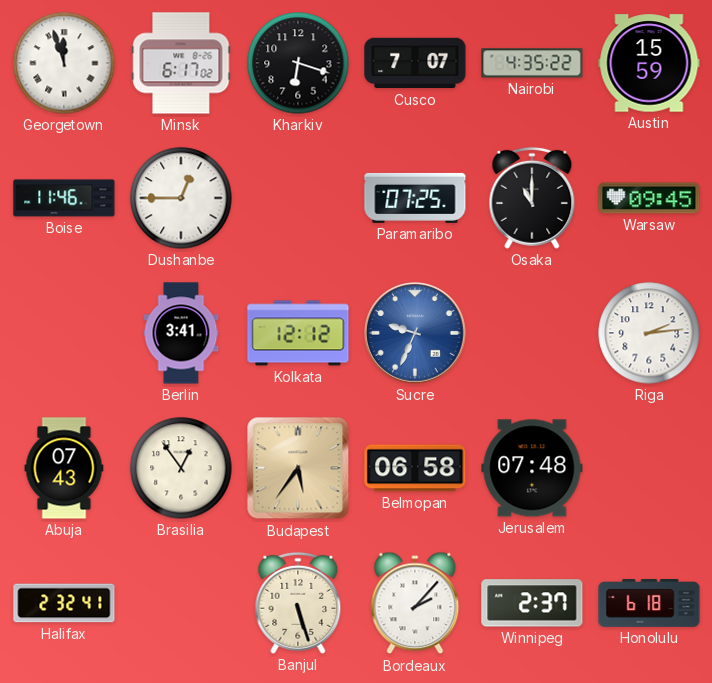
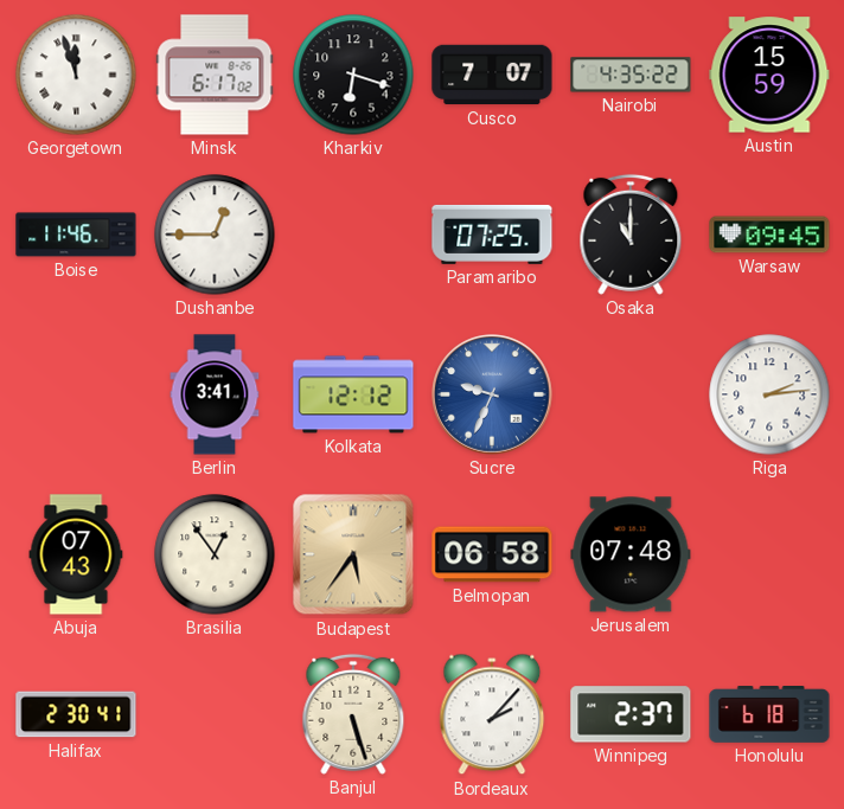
Halifax: 2:32 -> 2:30 (76, 714)
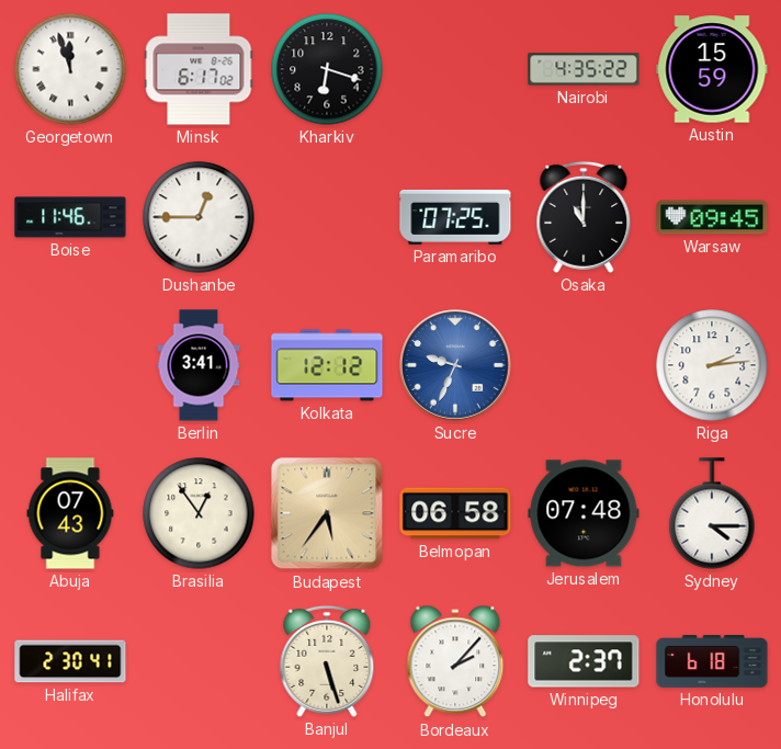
Cusco: 7:07 -> none (492, 75)
Sydney: none -> 4:15 (712, 513)
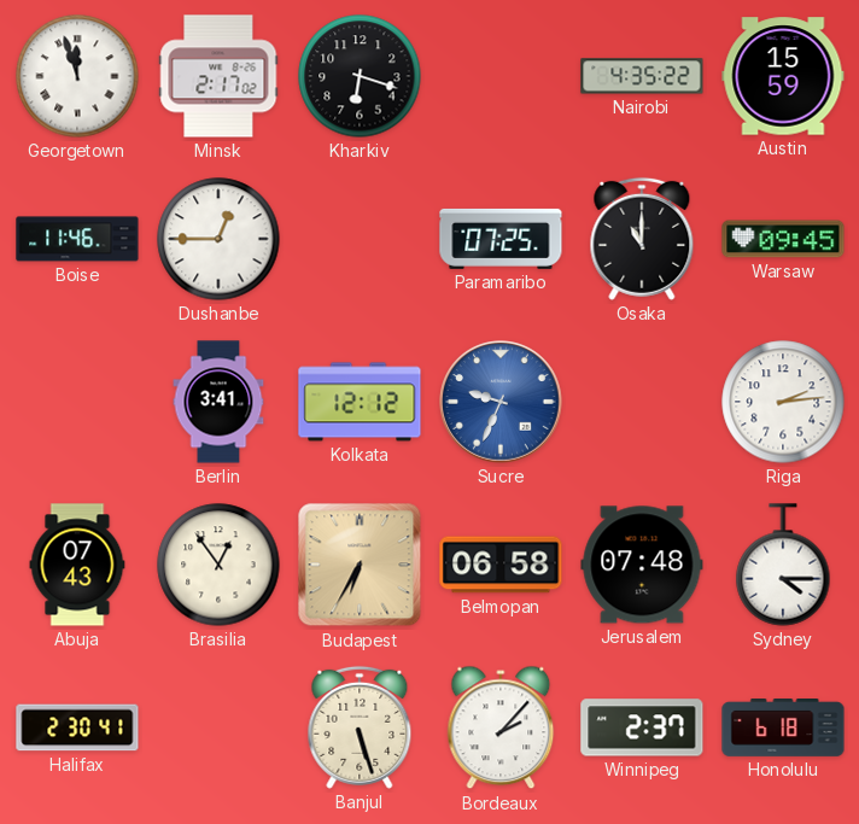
Minsk: 6:17 -> 2:17 (218, 76)
Budapest: 5:36 -> 6:35 (360, 565)
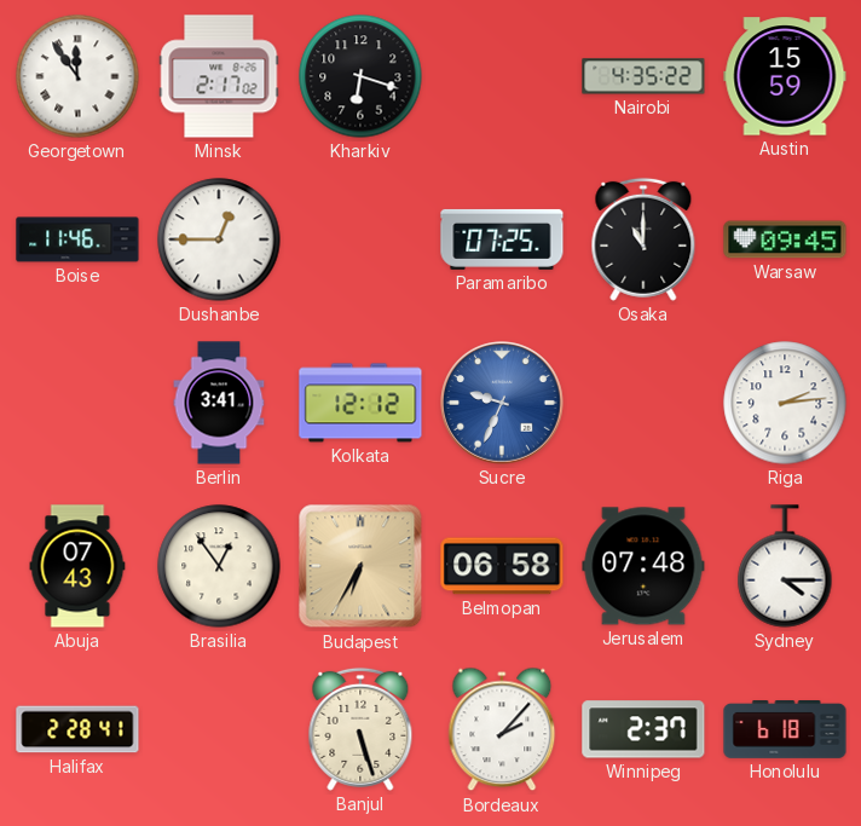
Georgetown: 11:57 -> 11:54 (77, 76)
Halifax: 2:30 -> 2:28 (77, 729)
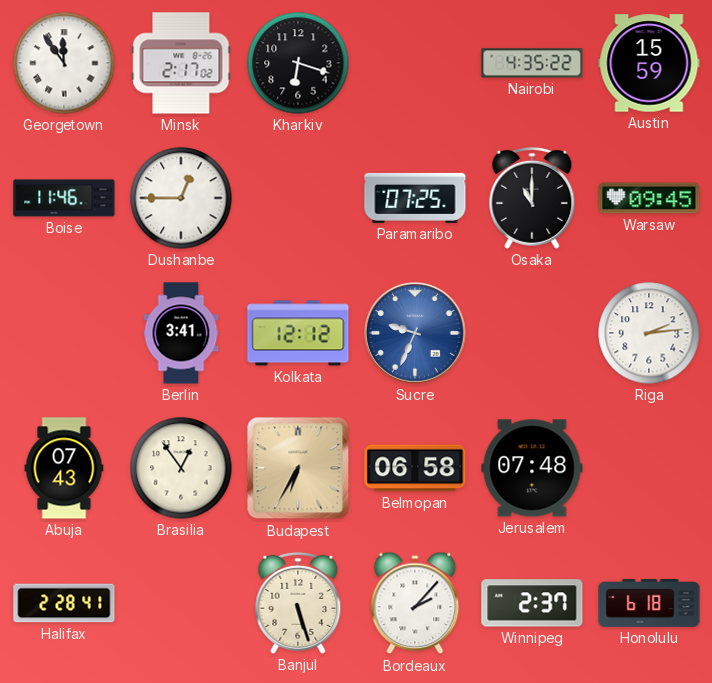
Sydney: 4:15 -> none (785, 566)
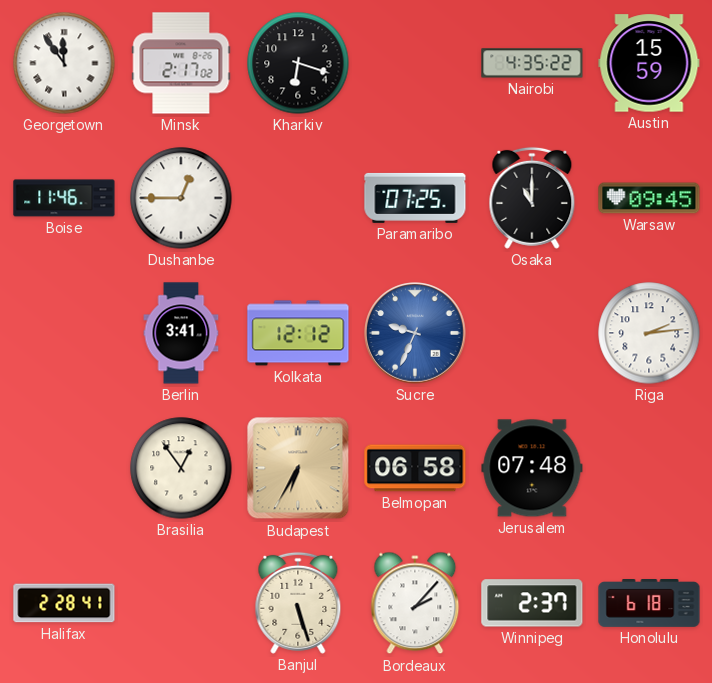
Abuja: 07:43 -> none (64, 468)
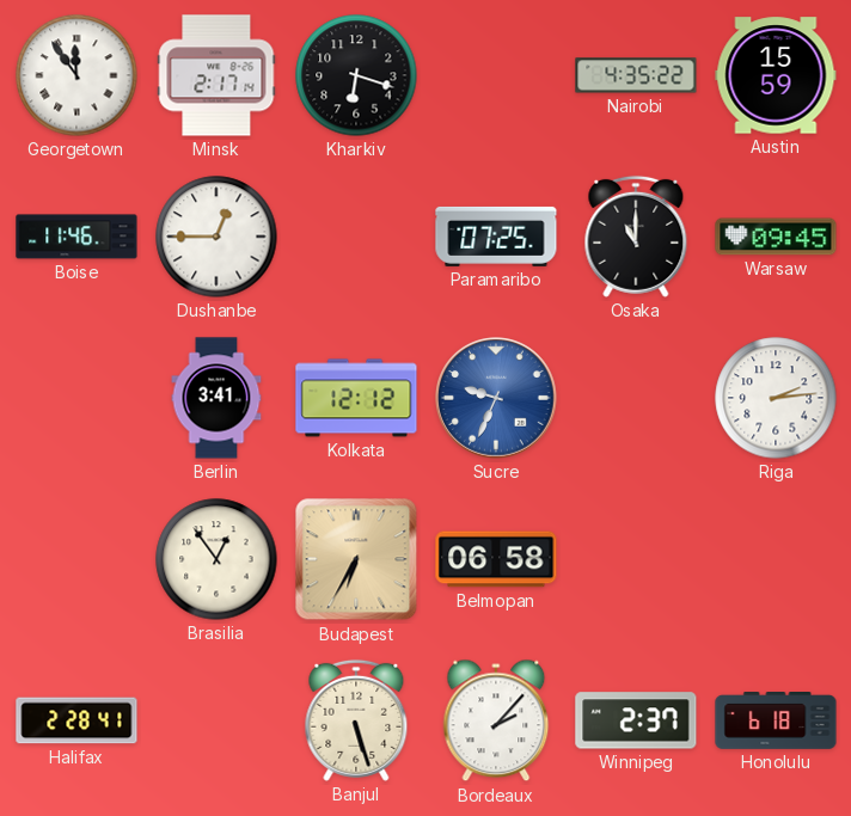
Minsk: 2:17:02 -> 2:17:14 (216, 75)
Jerusalem: 07:48 -> none (532, 468)
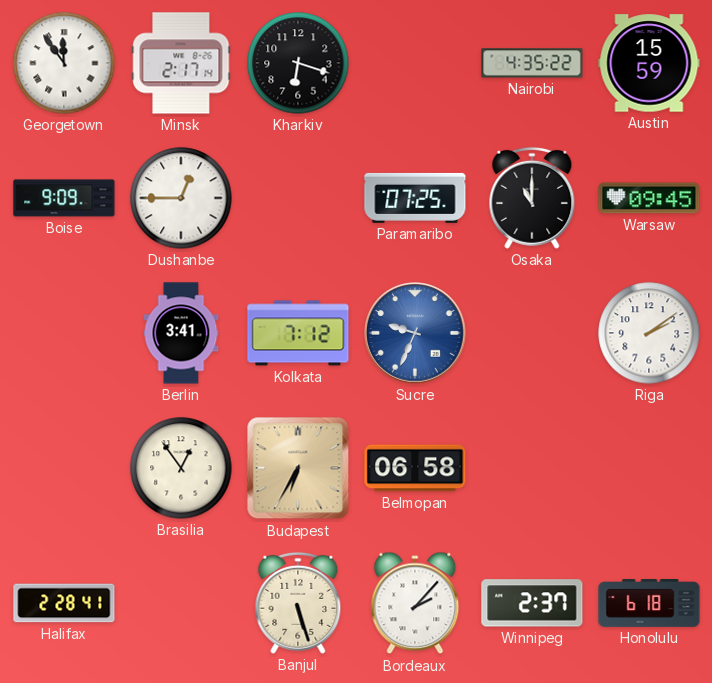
Boise: 11:46 -> 9:09 (64, 198)
Kolkata: 12:12 -> 7:12 (298, 333)
Riga: 2:14 -> 2:09 (649, 333)
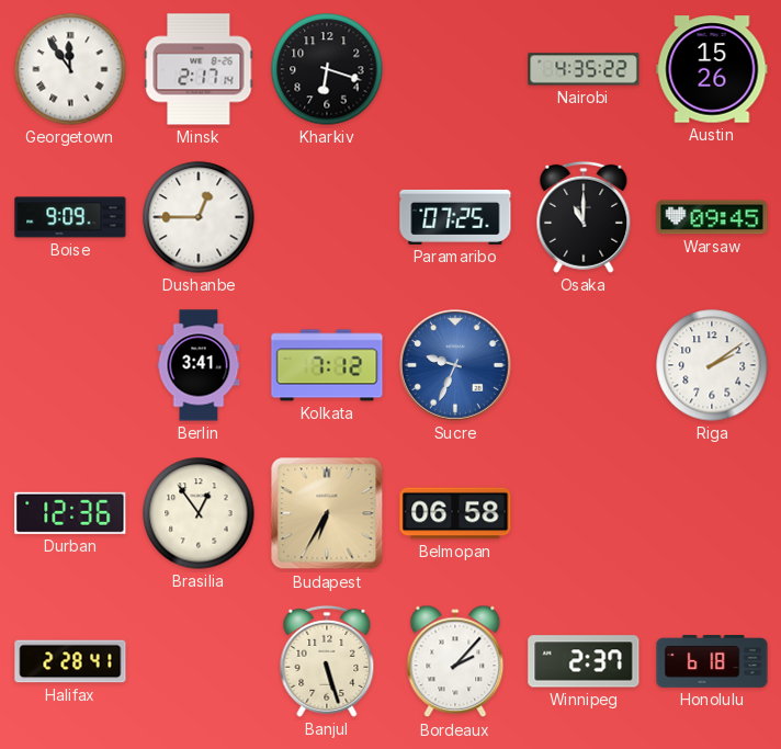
Austin: 15:59 -> 15:26 (712, 69)
Durban: none -> 12:36 (70, 513)
